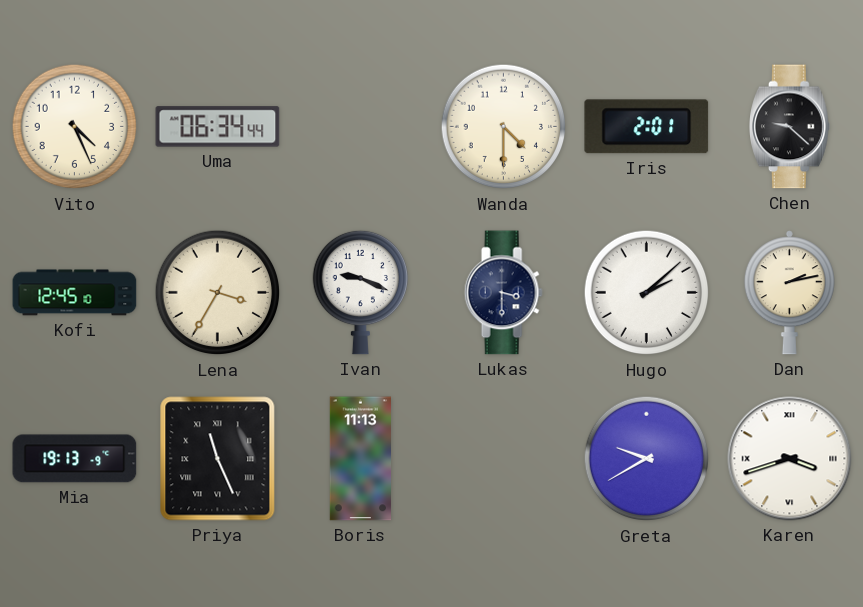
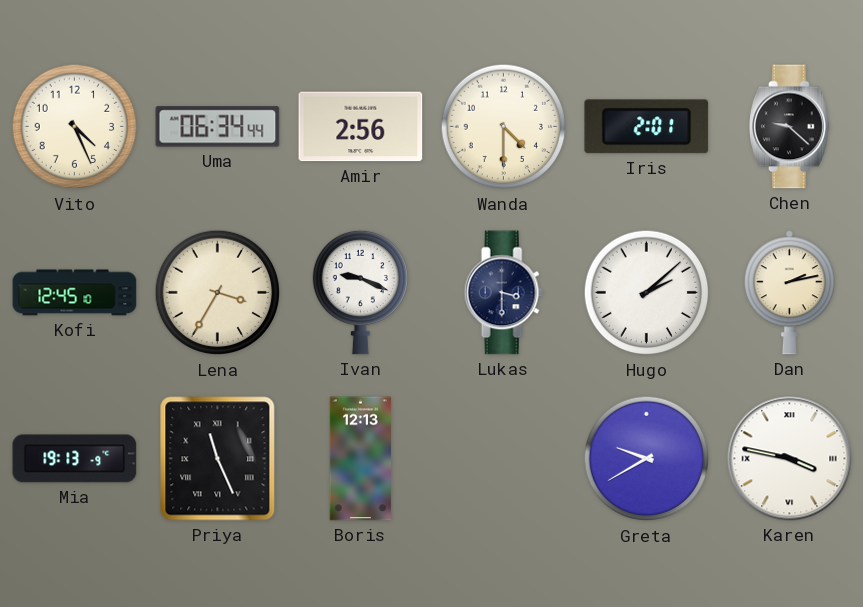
Amir: none -> 2:56 (361, 127)
Boris: 11:13 -> 12:13 (360, 459)
Karen: 3:42 -> 3:47 (790, 459)
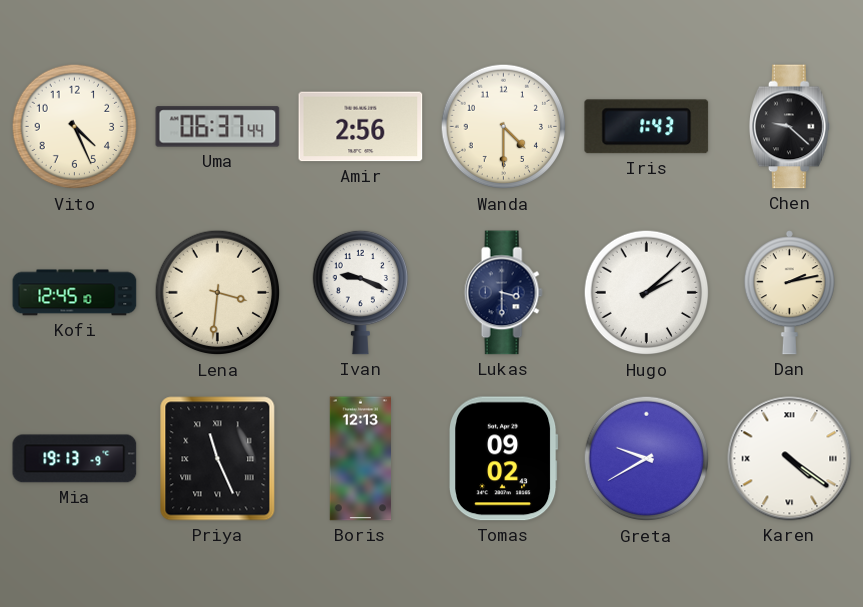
Uma: 06:34 -> 06:37 (218, 127)
Iris: 2:01 -> 1:43 (647, 127)
Lena: 3:35 -> 3:31 (218, 293)
Tomas: none -> 09:02 (504, 459)
Karen: 3:47 -> 4:21 (790, 459)
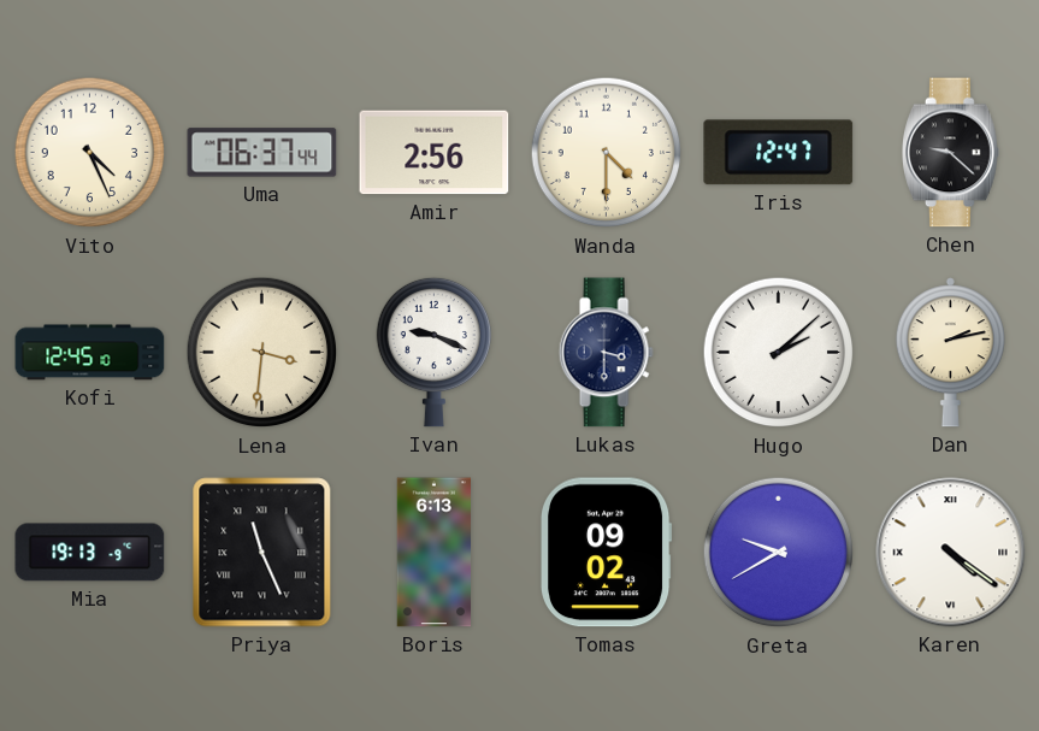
Iris: 1:43 -> 12:47 (779, 153)
Boris: 12:13 -> 6:13 (433, 553)
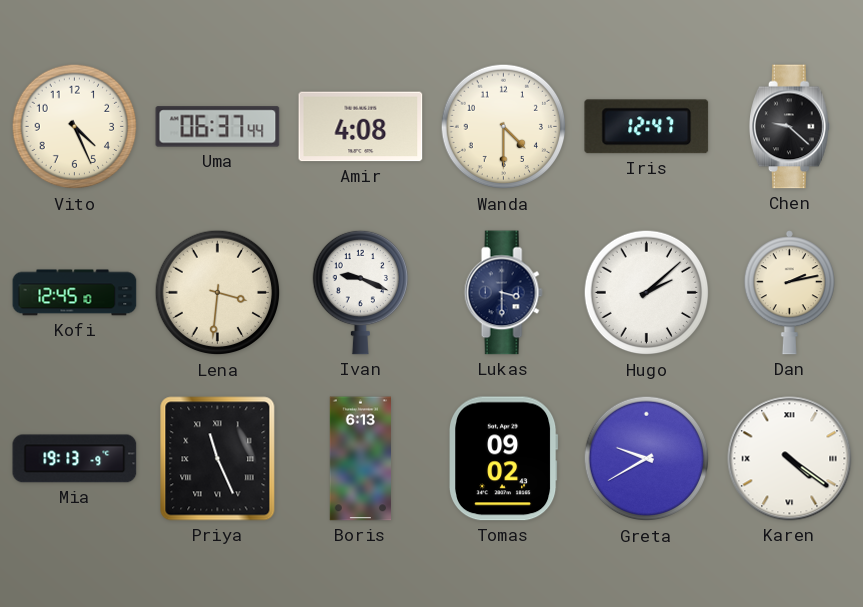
Amir: 2:56 -> 4:08 (361, 127)
